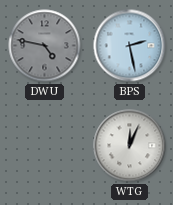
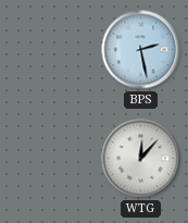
DWU: 4:47 -> none (45, 46)
WTG: 12:04 -> 12:07 (141, 159)
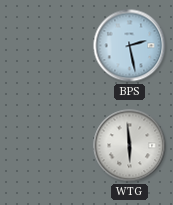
WTG: 12:07 -> 5:59 (130, 146)
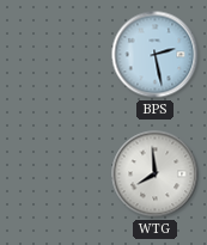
WTG: 5:59 -> 7:59 (156, 174)
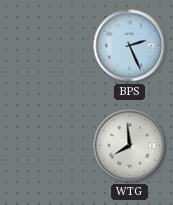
BPS: 2:28 -> 2:26 (130, 46)
